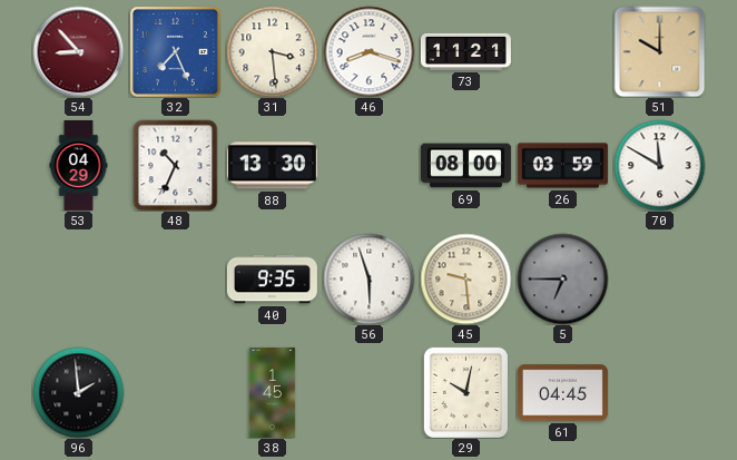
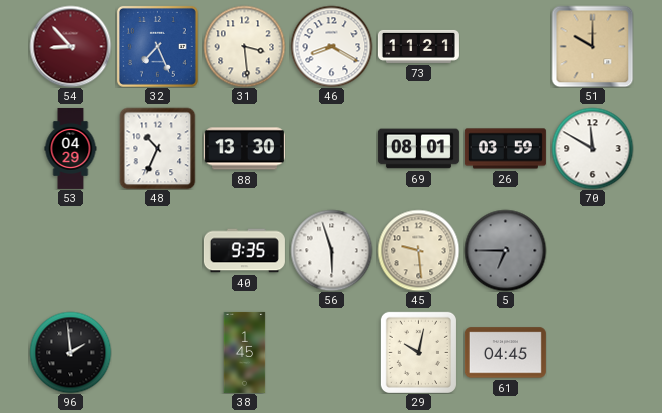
46: 8:18 -> 8:20 (331, 46)
69: 08:00 -> 08:01 (418, 149)
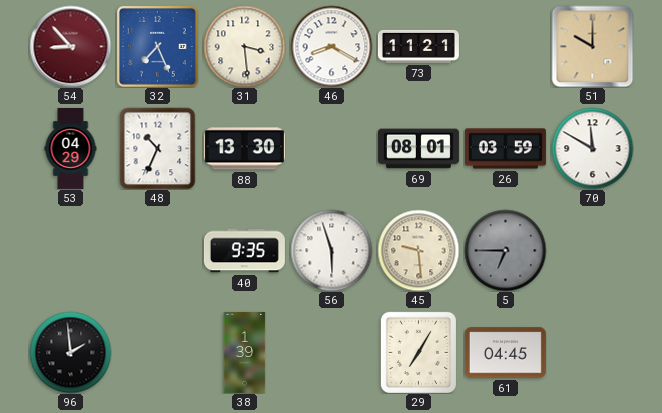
38: 1:45 -> 1:39 (245, 352)
29: 10:02 -> 7:05 (418, 352)
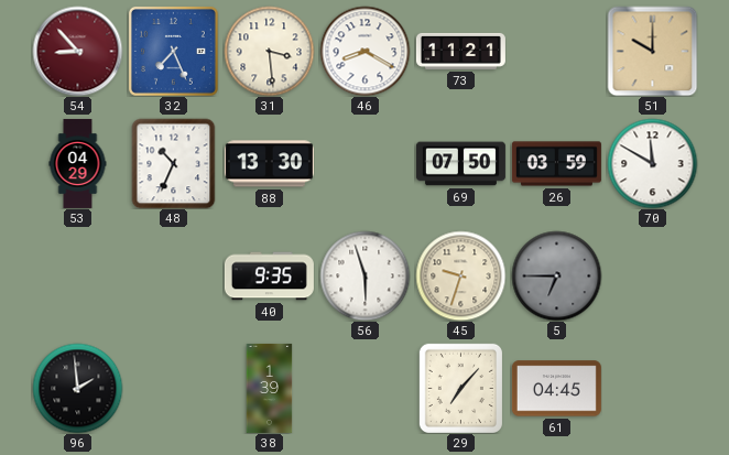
69: 08:01 -> 07:50 (460, 164)
45: 9:29 -> 9:33 (460, 275)
29: 7:05 -> 7:07 (460, 388)
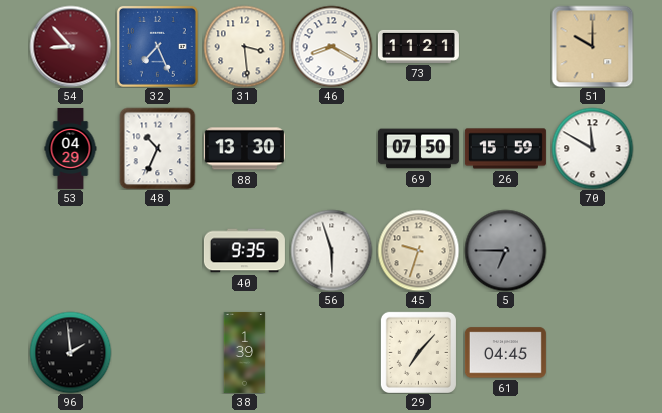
26: 03:59 -> 15:59 (505, 149)
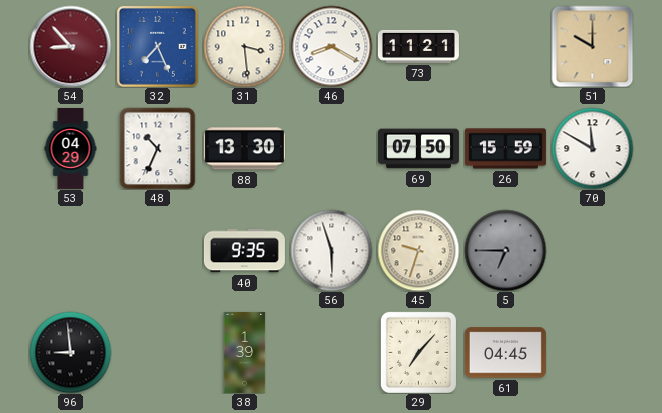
96: 1:59 -> 8:59 (70, 352)
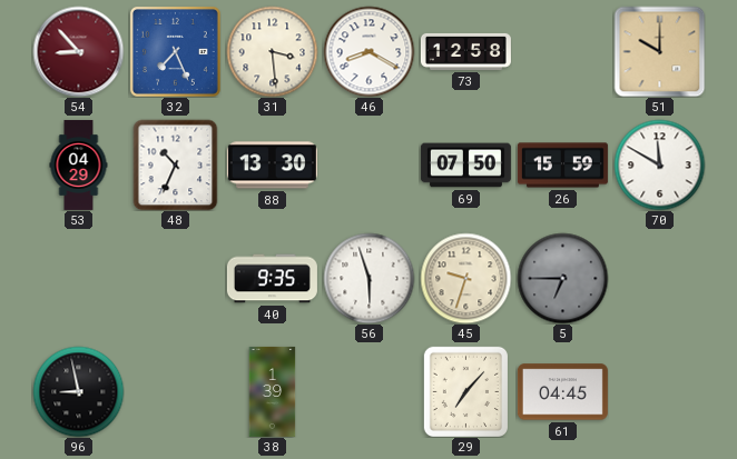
73: 11:21 -> 12:58 (465, 51)
96: 8:59 -> 8:58 (78, 391)
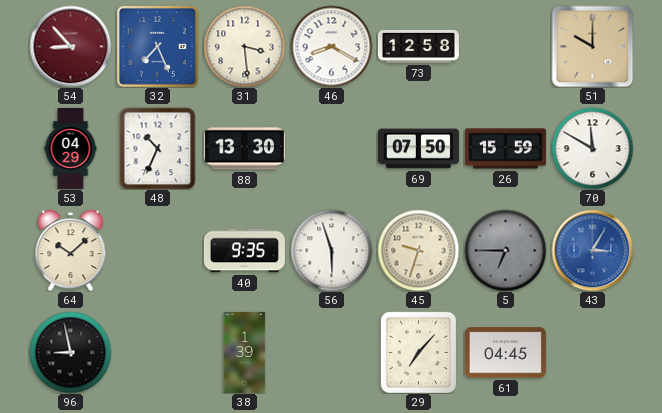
64: none -> 10:08 (71, 250)
43: none -> 3:05 (592, 250)
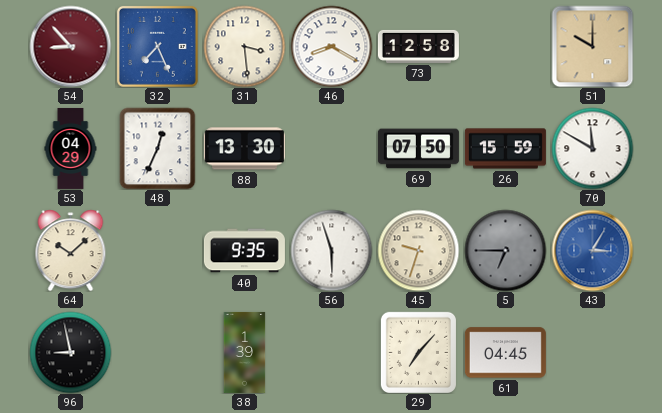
48: 10:34 -> 12:34 (158, 148)
